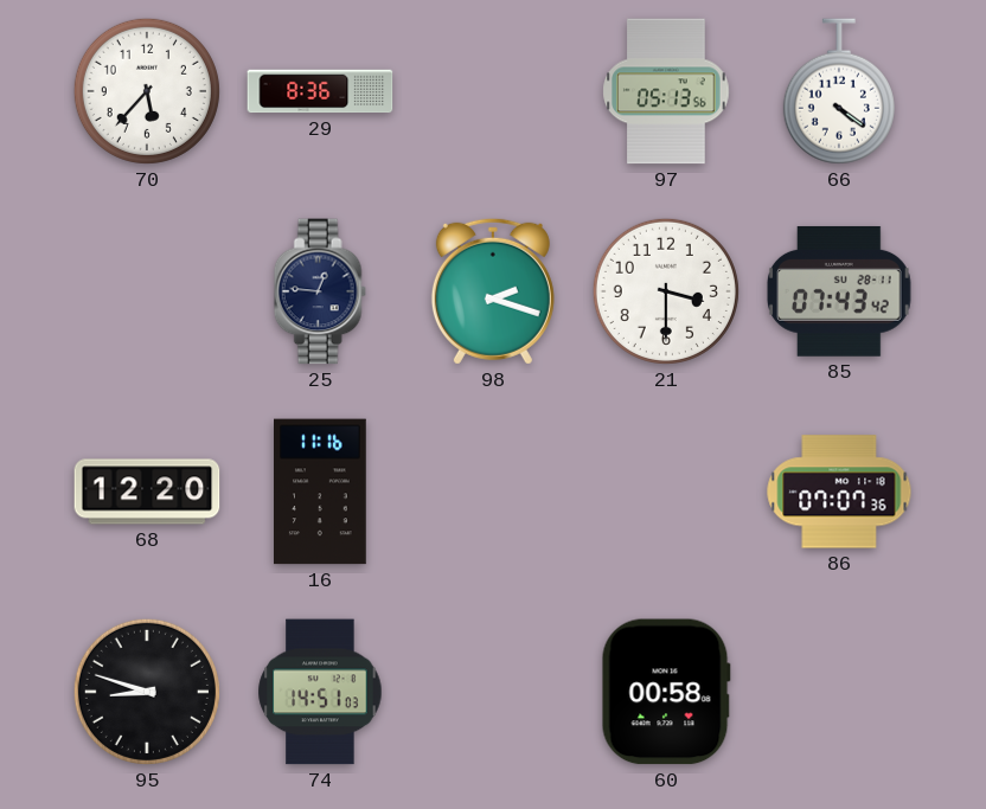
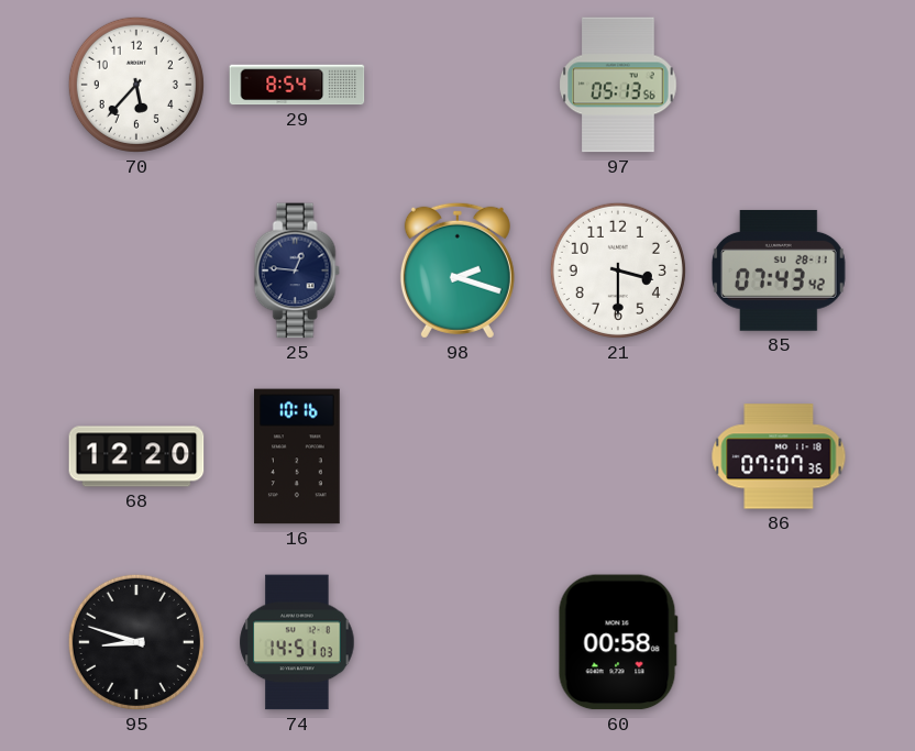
29: 8:36 -> 8:54 (297, 85)
66: 4:21 -> none (839, 91)
16: 11:16 -> 10:16 (298, 456)
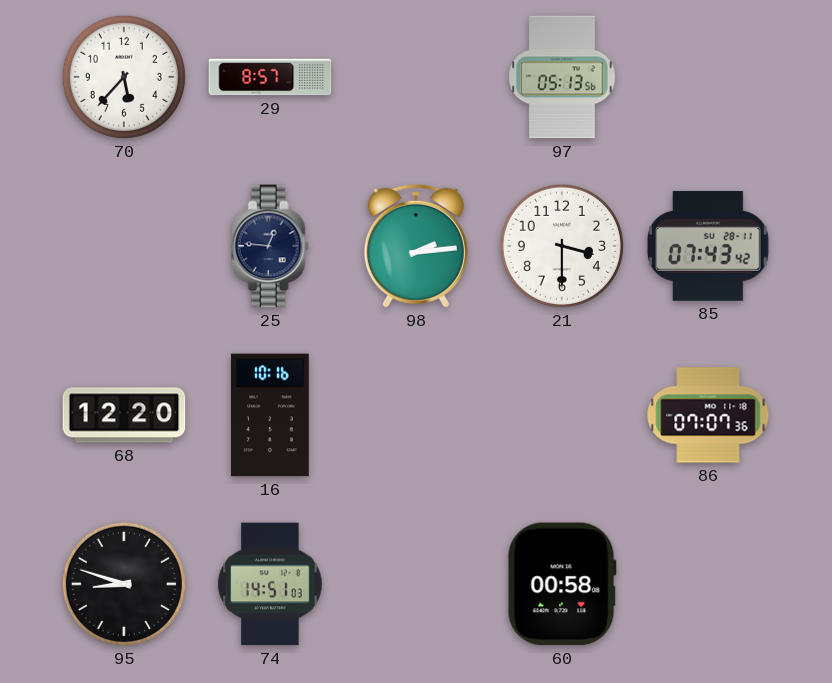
29: 8:54 -> 8:57 (270, 77)
98: 2:18 -> 2:14 (416, 246)
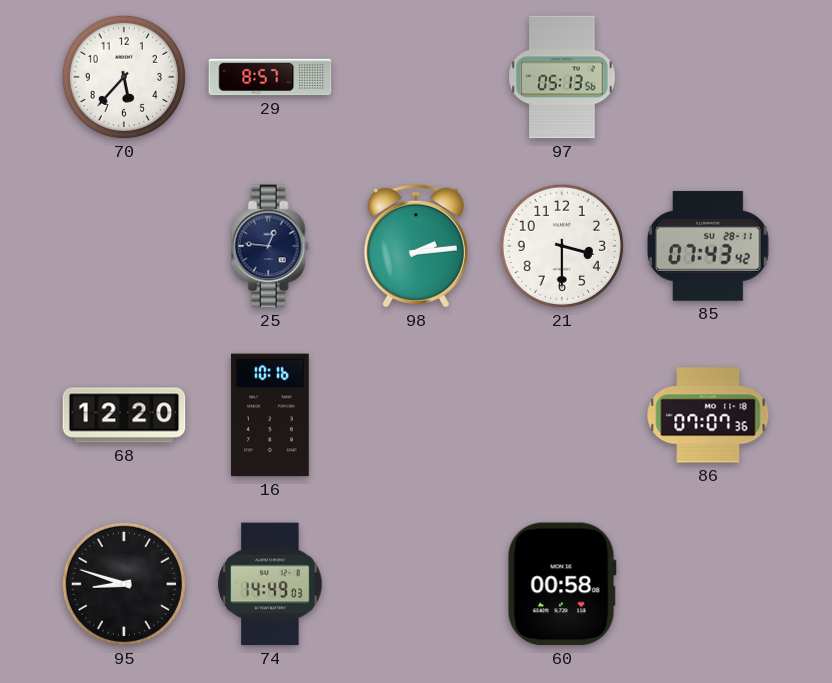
74: 14:51 -> 14:49 (270, 584)
